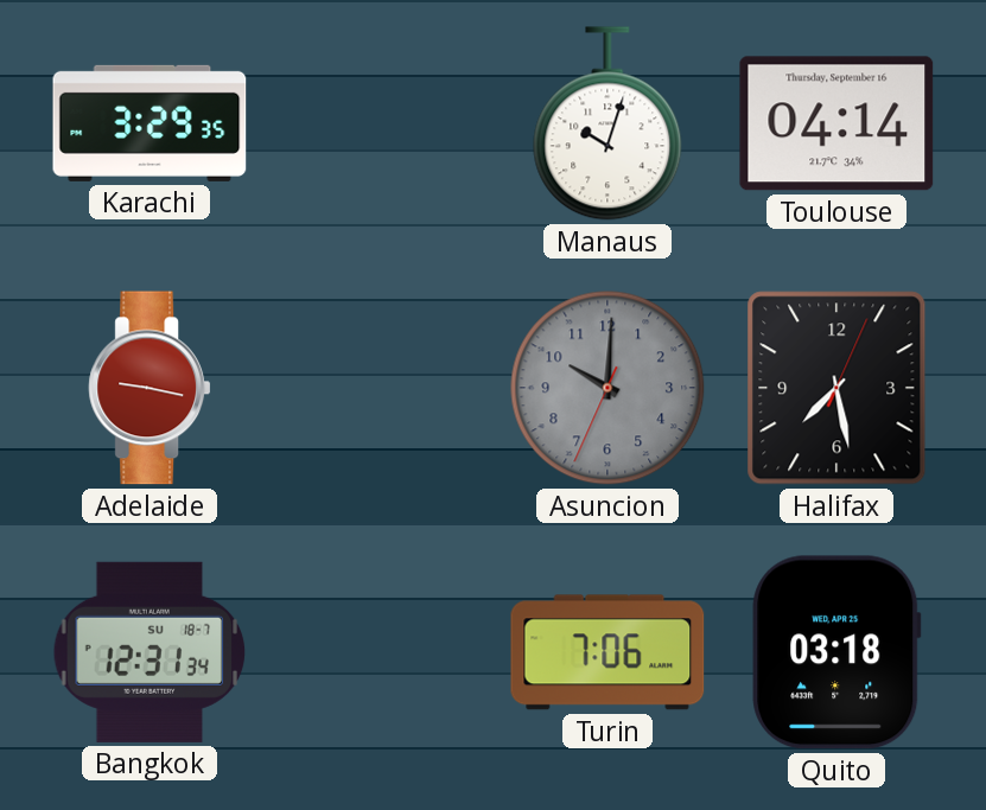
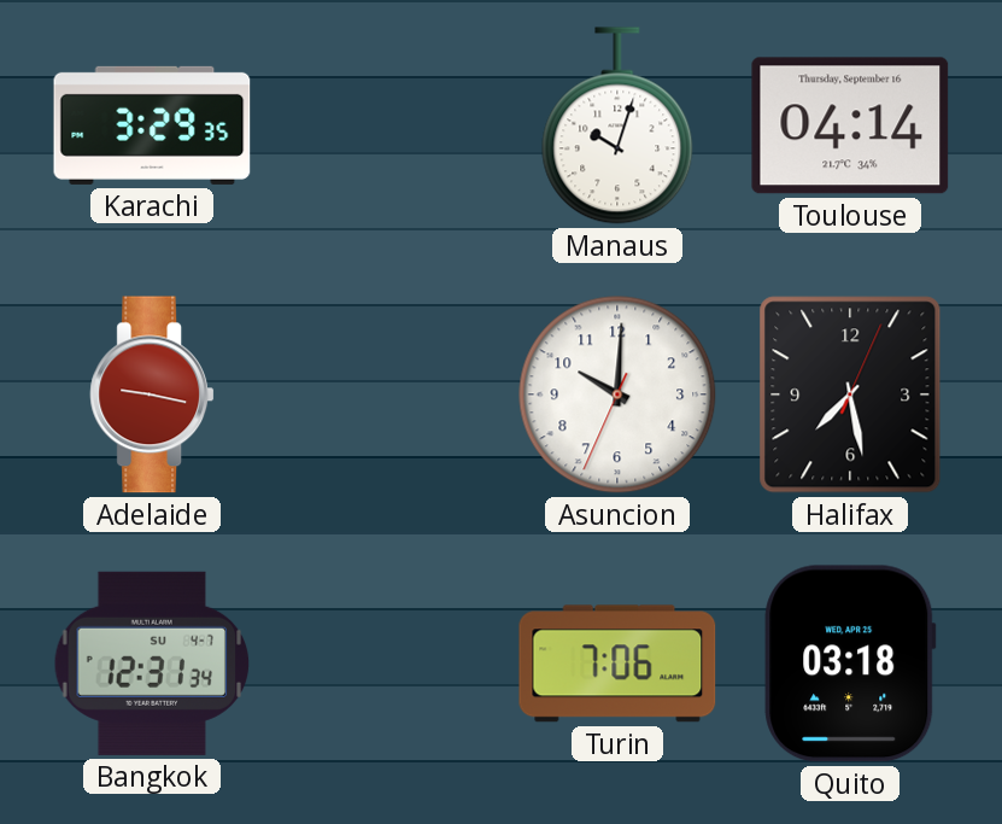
Asuncion dial: grey -> white (617, 395)
Bangkok date: SU 18-7 -> SU 4-7 (152, 664)
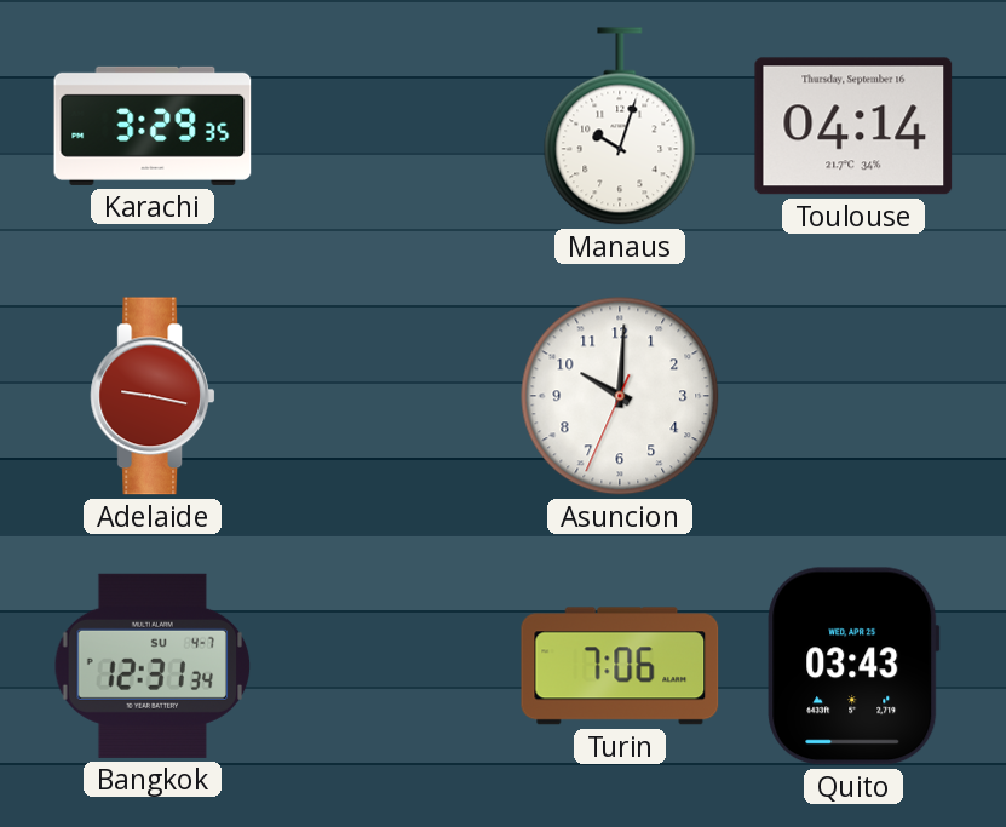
Halifax: 7:28 -> none (850, 395)
Quito: 03:18 -> 03:43 (853, 666)
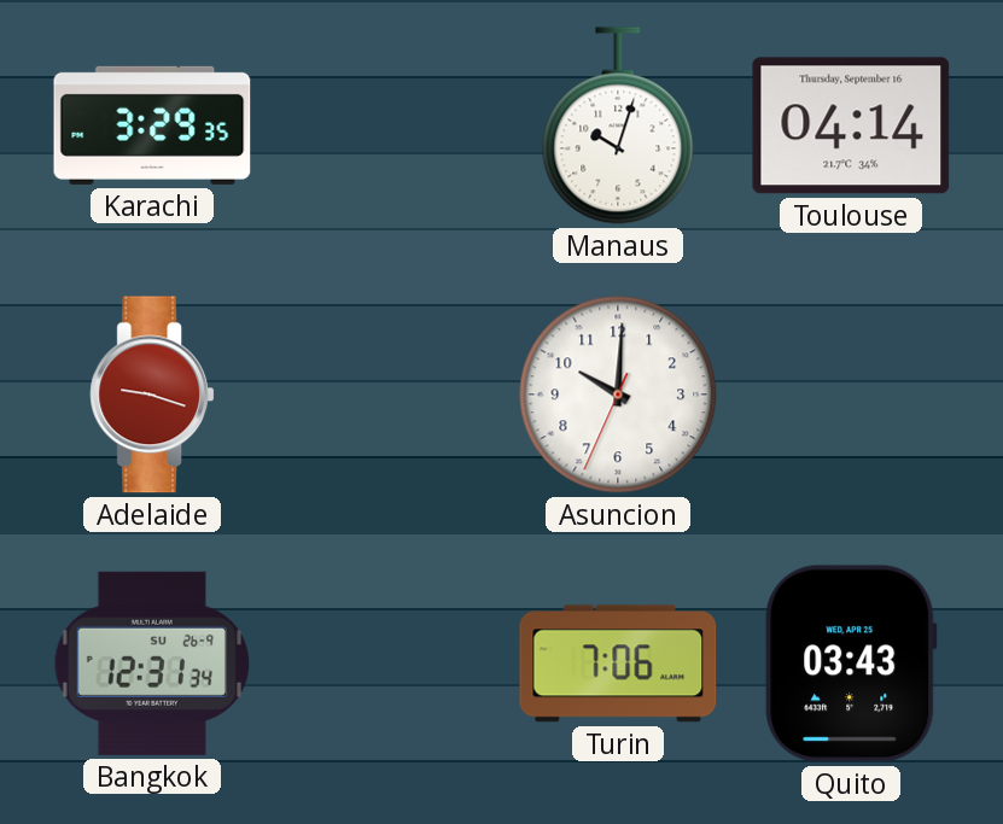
Adelaide: 9:17 -> 9:18 (152, 395)
Bangkok date: SU 4-7 -> SU 26-9 (152, 664)
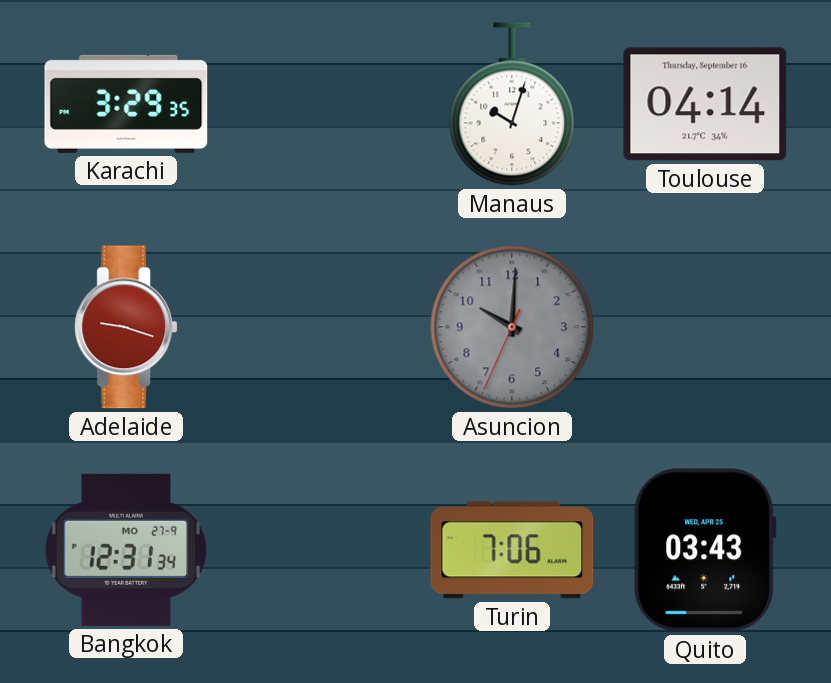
Asuncion dial: white -> grey (512, 327)
Bangkok date: SU 26-9 -> MO 27-9 (126, 550)
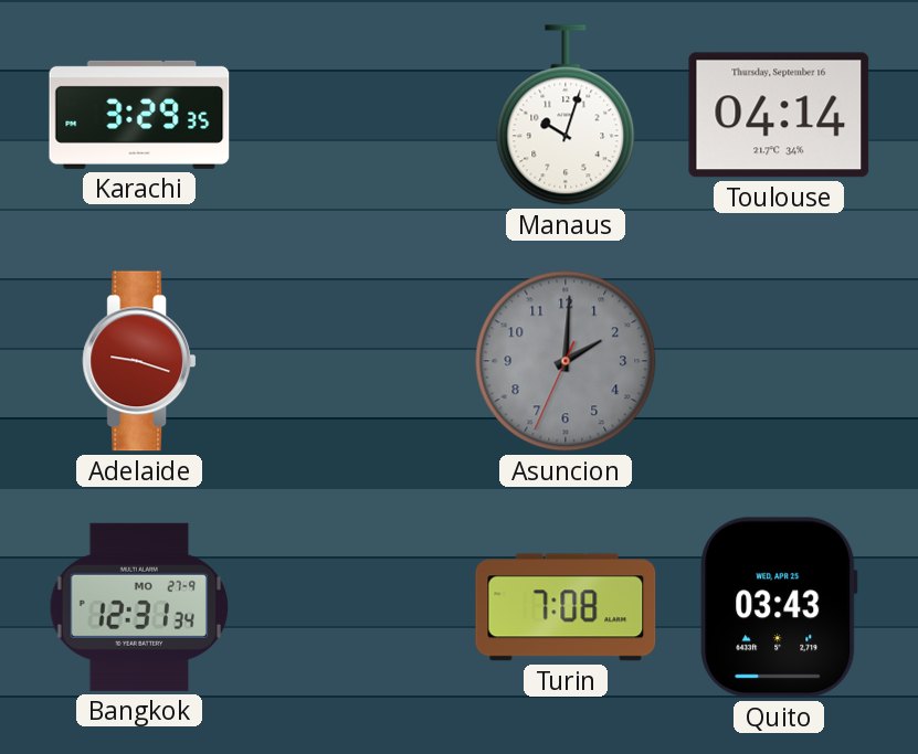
Asuncion: 10:00 -> 2:00 (566, 361)
Turin: 7:06 -> 7:08 (566, 607)
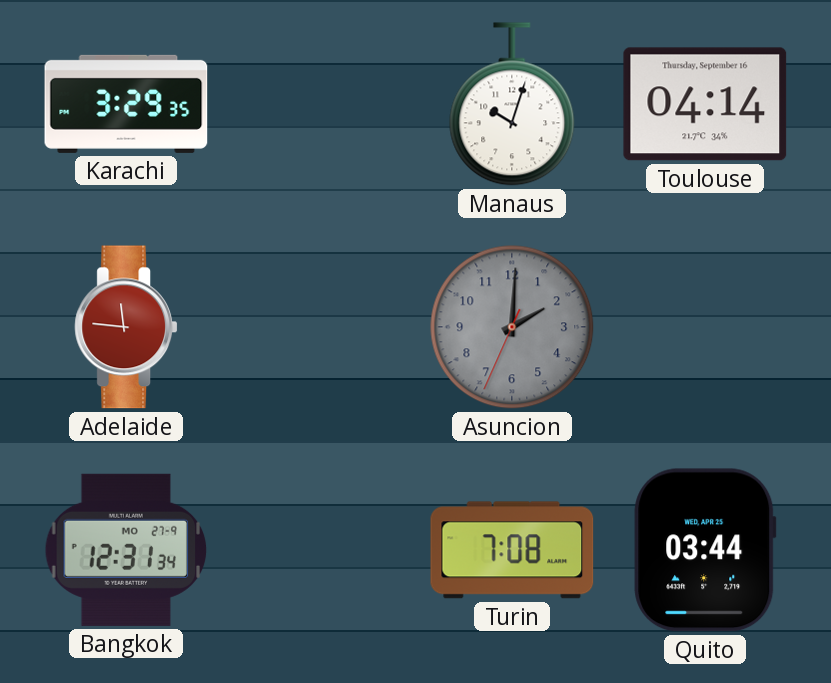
Adelaide: 9:18 -> 11:46 (126, 327)
Quito: 03:43 -> 03:44 (705, 550)
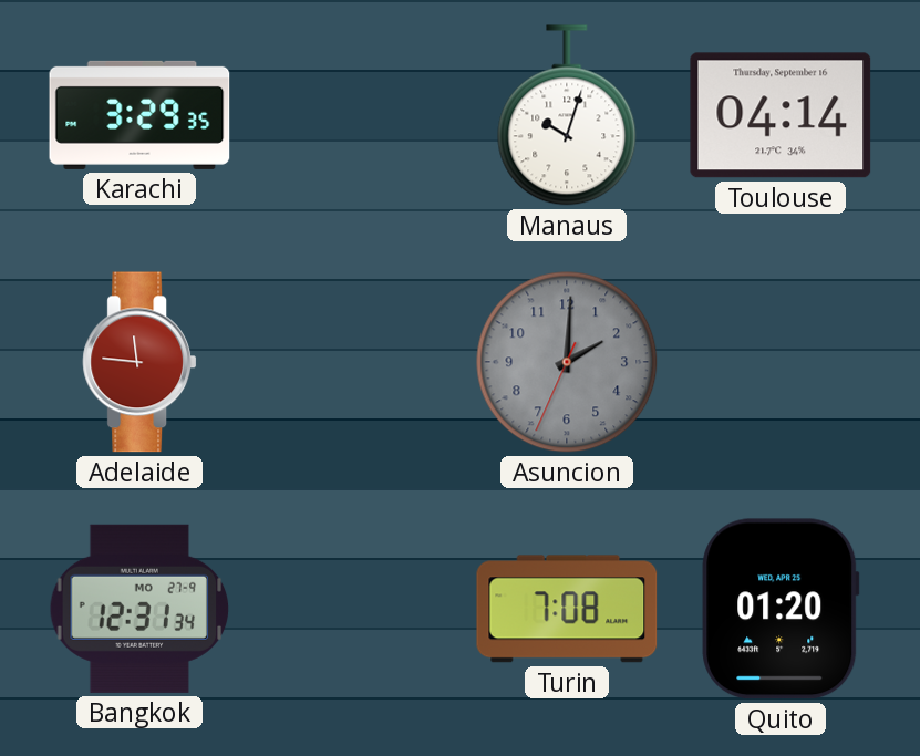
Quito: 03:44 -> 01:20 (781, 609)
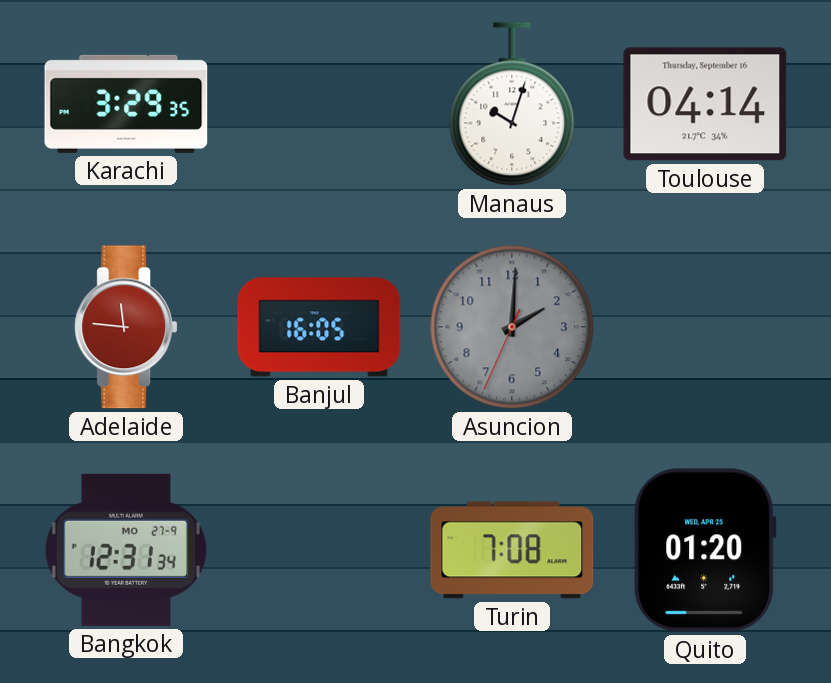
Banjul: none -> 16:05 (319, 327)
